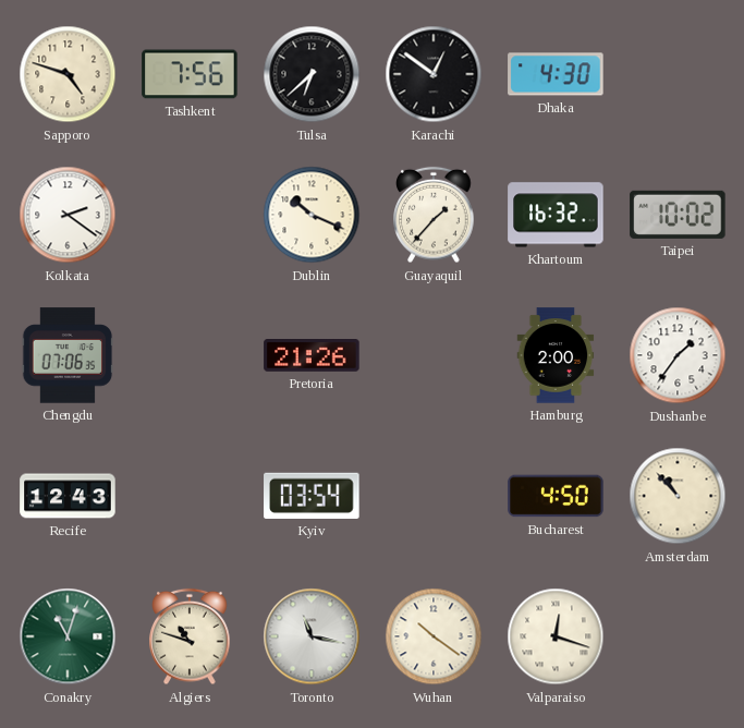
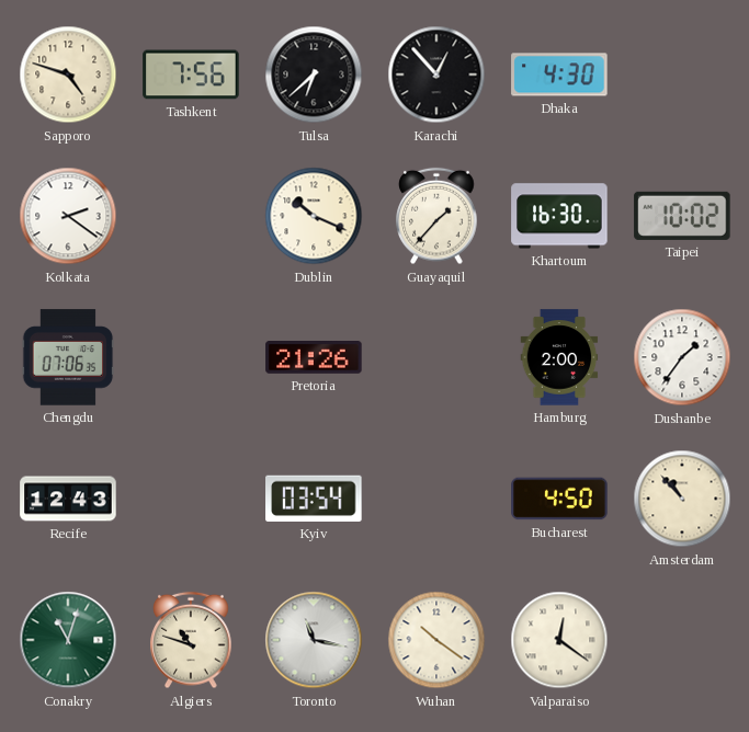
Karachi: 12:51 -> 12:53 (436, 75)
Khartoum: 16:32 -> 16:30 (559, 216)
Valparaiso: 12:18 -> 12:21 (559, 640)
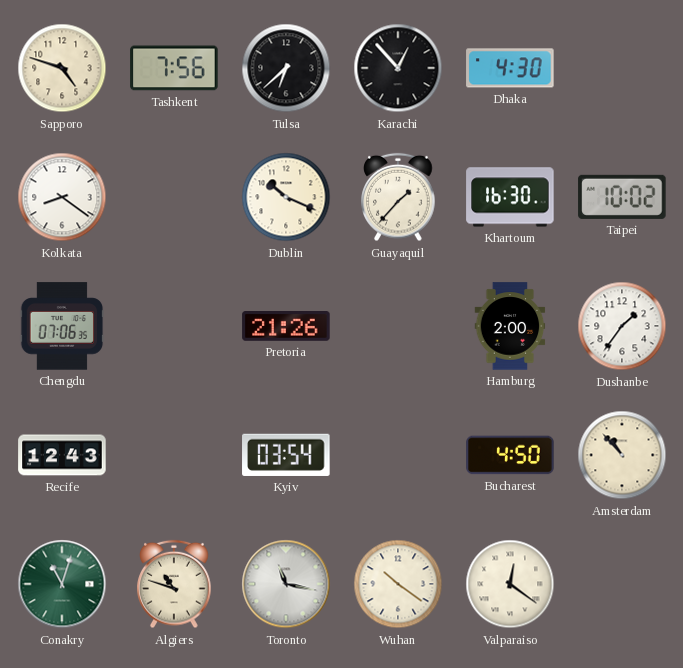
Kolkata: 2:21 -> 8:21 (62, 197)
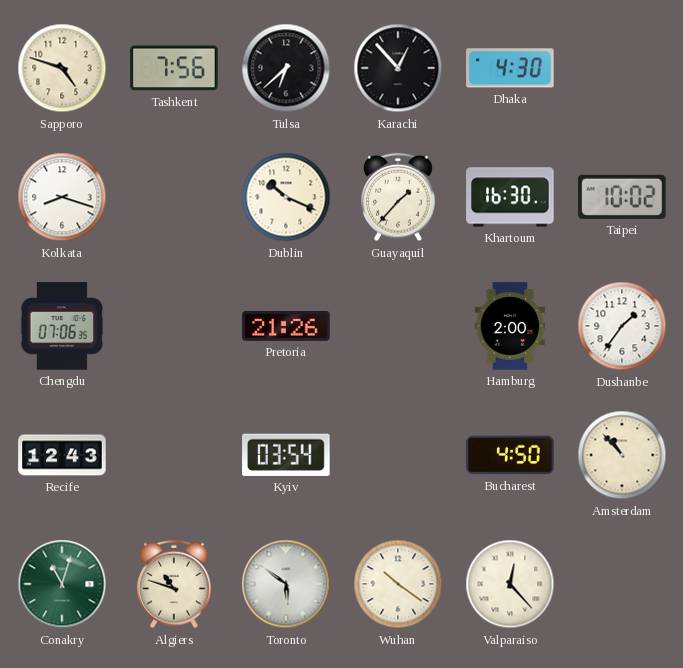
Kolkata: 8:21 -> 8:18 (62, 197)
Toronto: 11:17 -> 5:51 (286, 584)
Valparaiso: 12:21 -> 12:23 (510, 584)
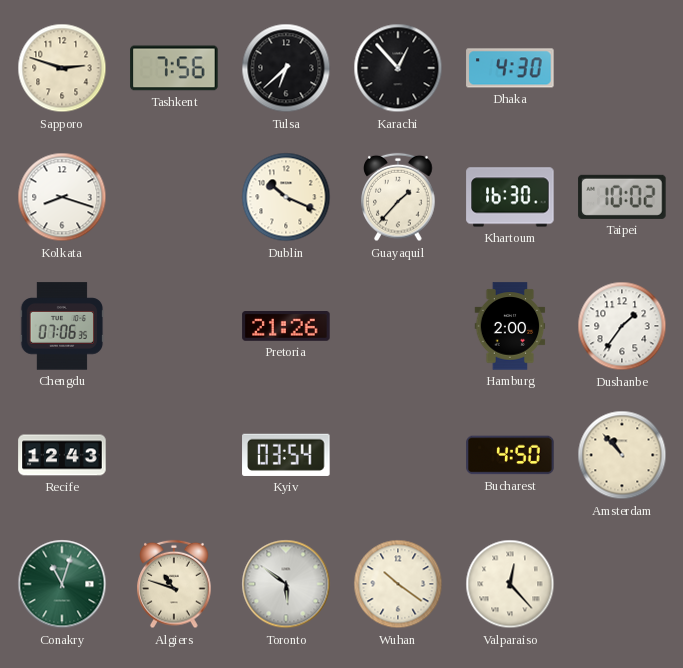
Sapporo: 4:48 -> 2:48 (62, 68)
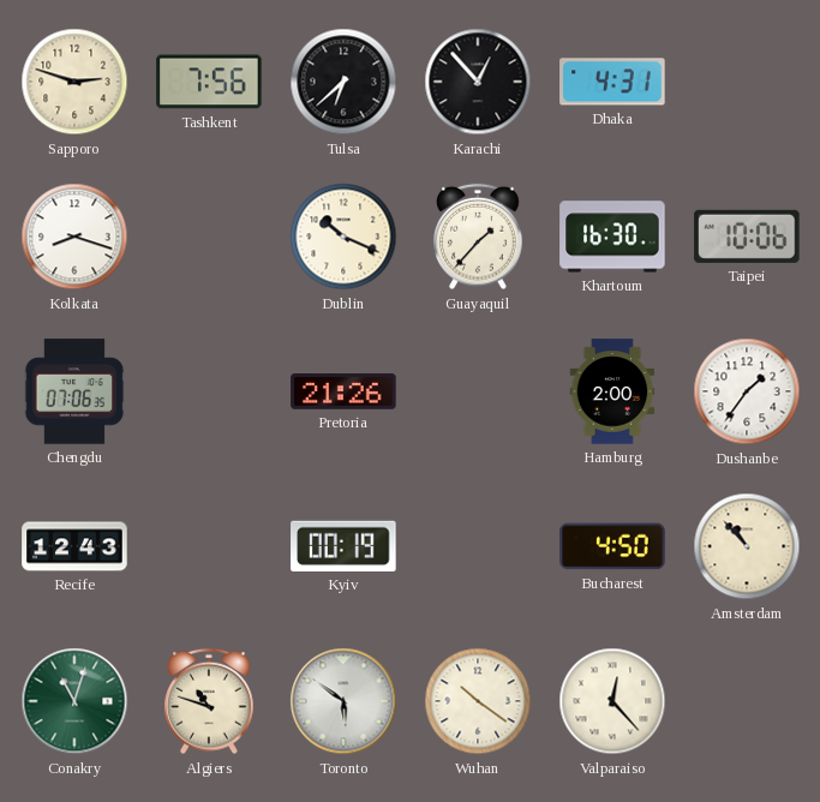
Dhaka: 4:30 -> 4:31 (612, 82)
Taipei: 10:02 -> 10:06 (747, 237)
Kyiv: 03:54 -> 00:19 (343, 546)
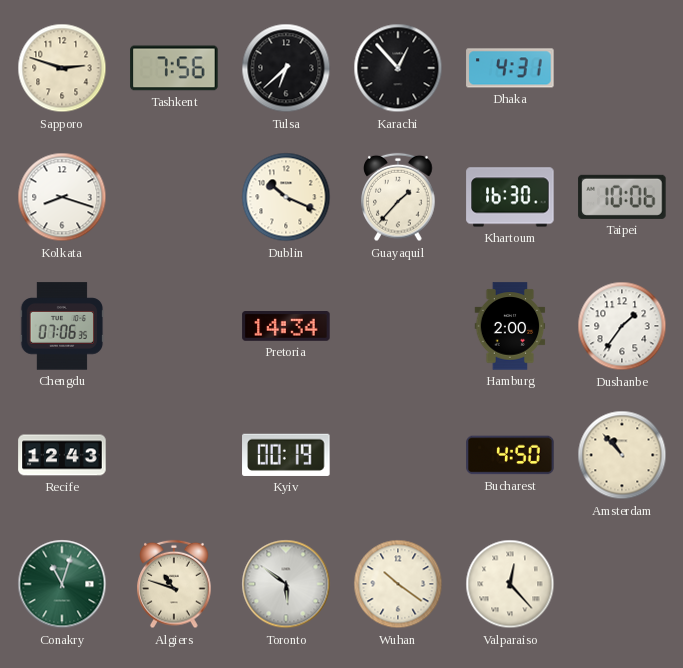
Pretoria: 21:26 -> 14:34 (286, 327)
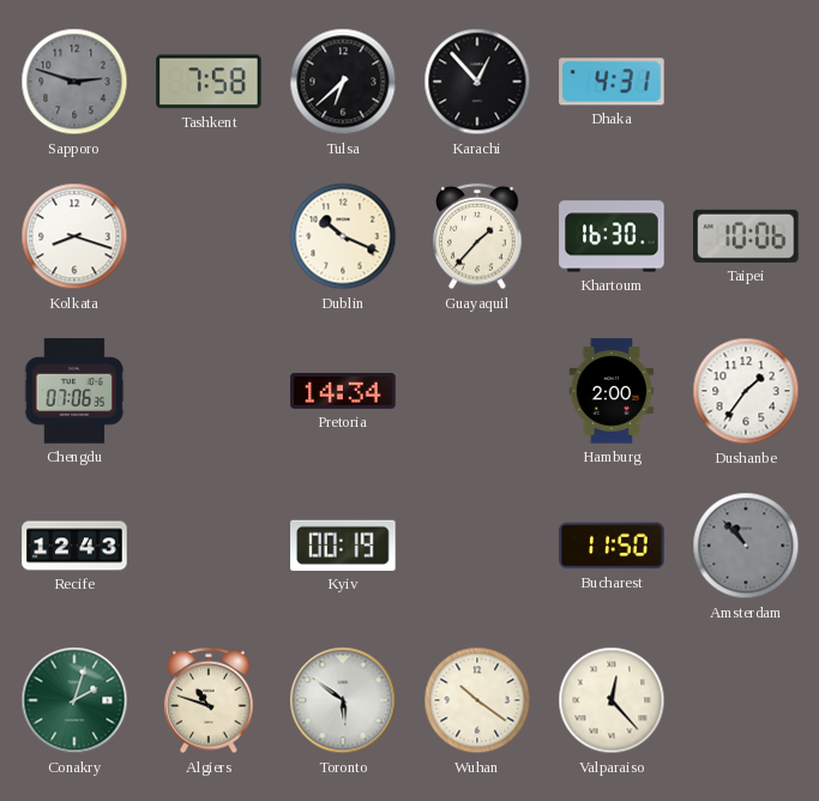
Sapporo dial: cream -> grey (74, 82)
Tashkent: 7:56 -> 7:58 (209, 82)
Bucharest: 4:50 -> 11:50 (612, 546)
Amsterdam dial: cream -> grey (746, 546)
Conakry: 11:03 -> 2:03 (74, 700)
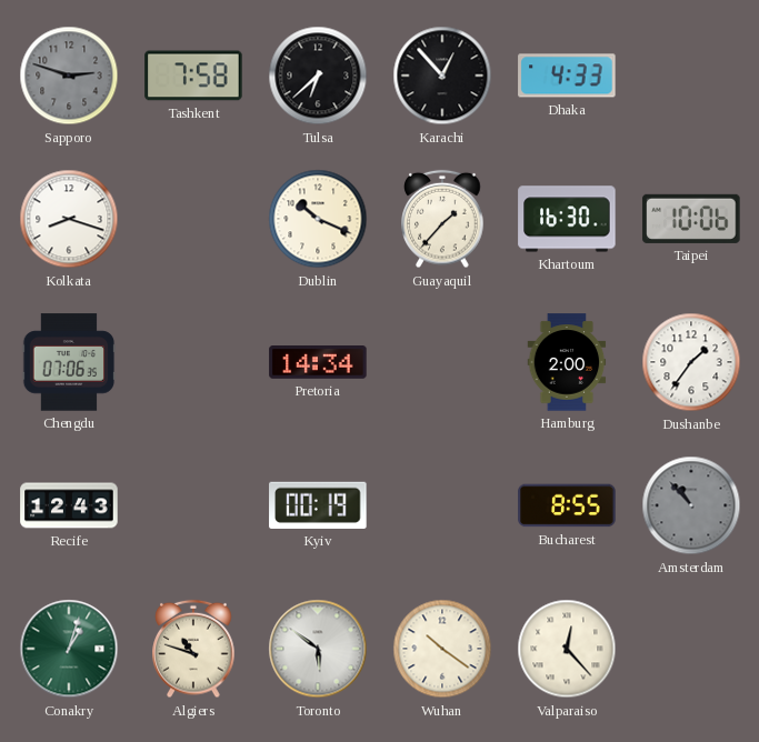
Dhaka: 4:31 -> 4:33 (567, 76)
Bucharest: 11:50 -> 8:55 (567, 505)
Conakry: 2:03 -> 1:03 (69, 649)
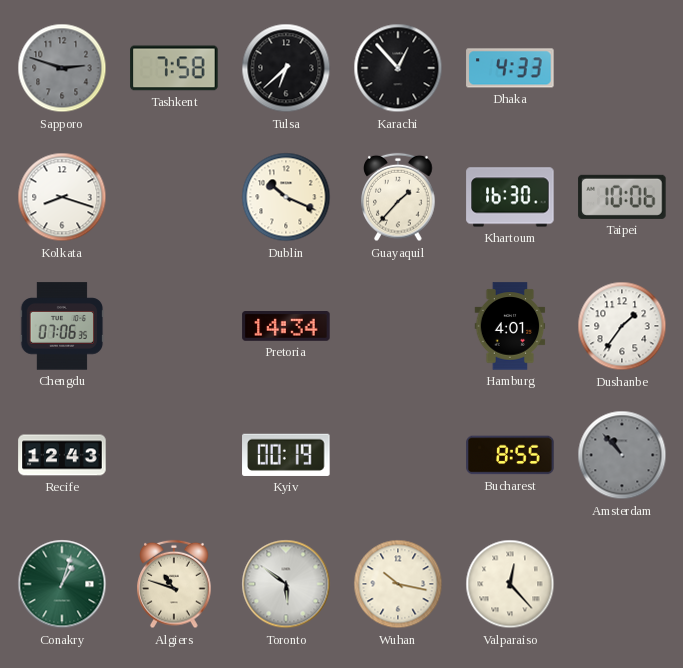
Hamburg: 2:00 -> 4:01 (510, 326)
Wuhan: 10:21 -> 10:17 (398, 584)
